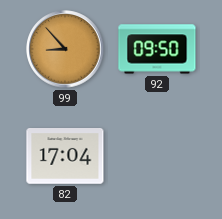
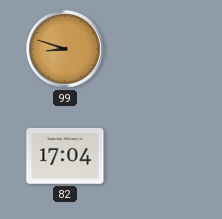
99: 8:53 -> 8:48 (65, 49)
92: 09:50 -> none (157, 49)
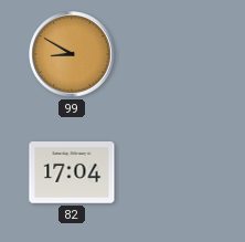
99: 8:48 -> 8:50 (72, 54)
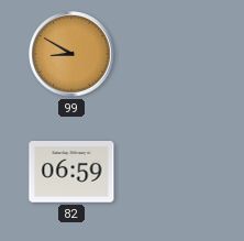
82: 17:04 -> 06:59 (71, 172)
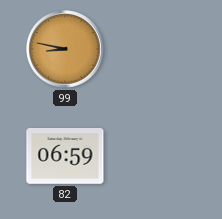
99: 8:50 -> 8:47 (65, 49)
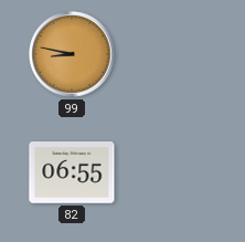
82: 06:59 -> 06:55 (72, 172)
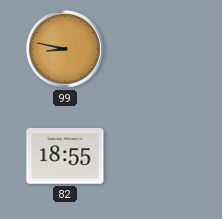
82: 06:55 -> 18:55 (65, 156)
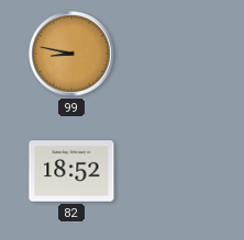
82: 18:55 -> 18:52 (71, 171)
